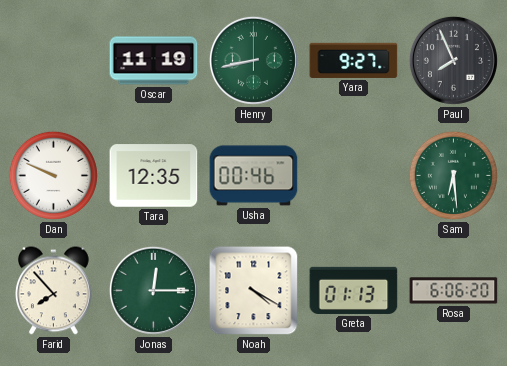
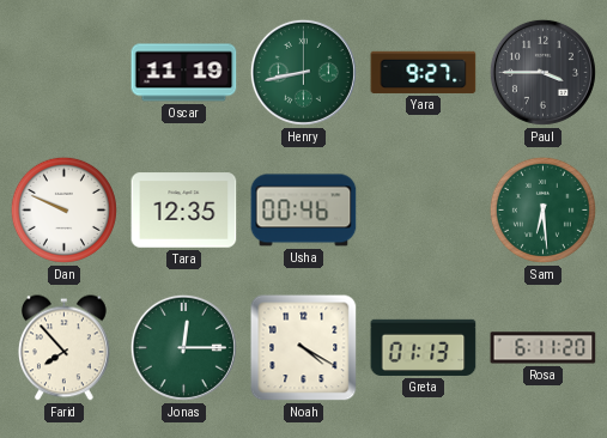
Paul: 7:56 -> 3:45 (542, 72)
Rosa: 6:06 -> 6:11 (544, 348)
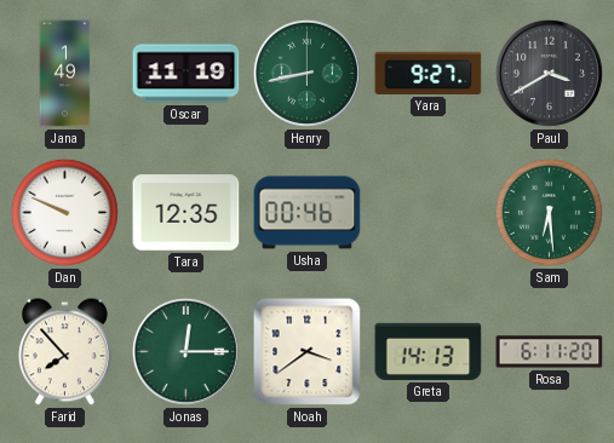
Jana: none -> 1:49 (65, 74)
Paul: 3:45 -> 3:40 (549, 73)
Noah: 4:20 -> 3:39 (308, 352)
Greta: 01:13 -> 14:13 (429, 351)
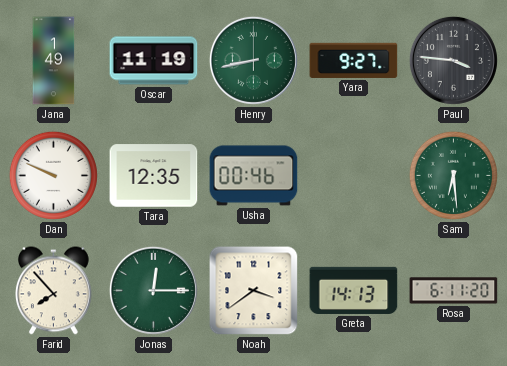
Paul: 3:40 -> 3:46 (453, 60)
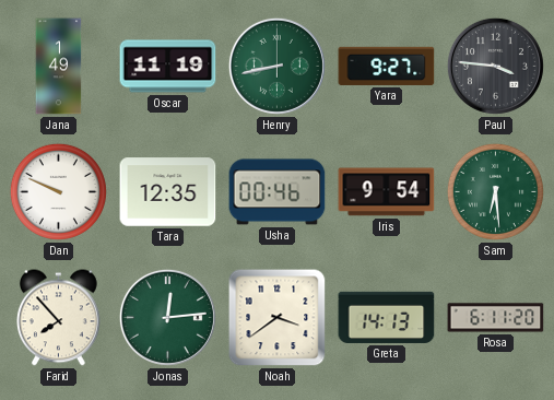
Iris: none -> 9:54 (387, 192)
Jonas: 12:15 -> 12:14 (167, 317)
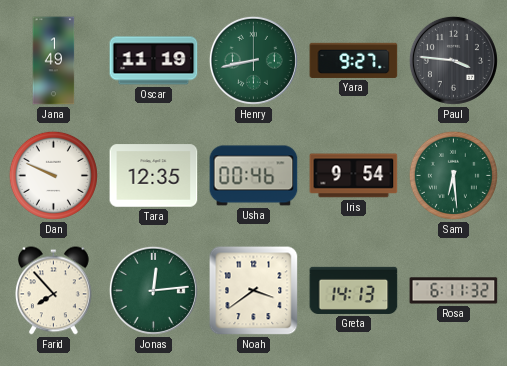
Rosa: 6:11:20 -> 6:11:32 (454, 291)
